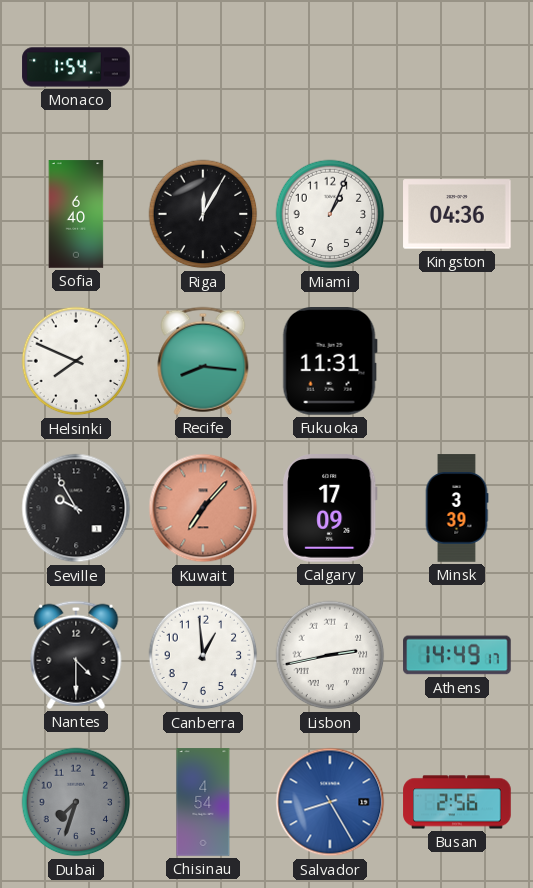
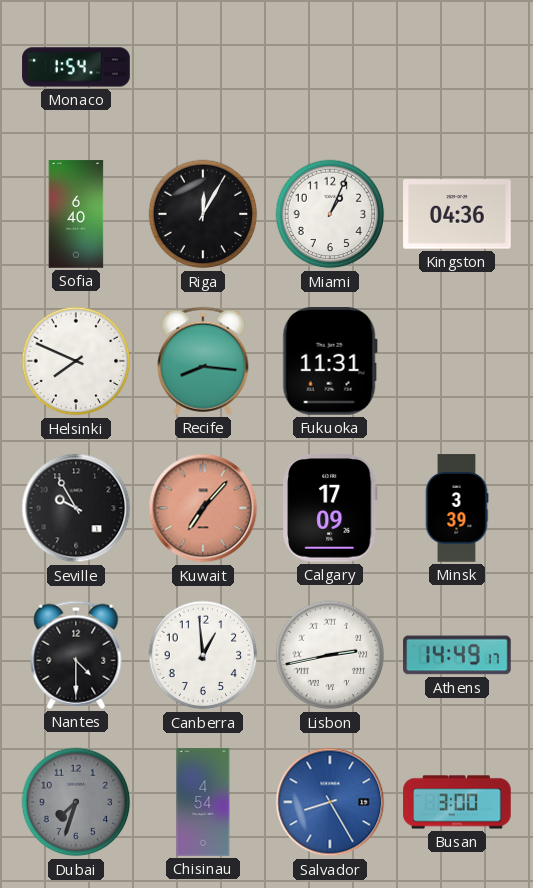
Busan: 2:56 -> 3:00 (457, 802)
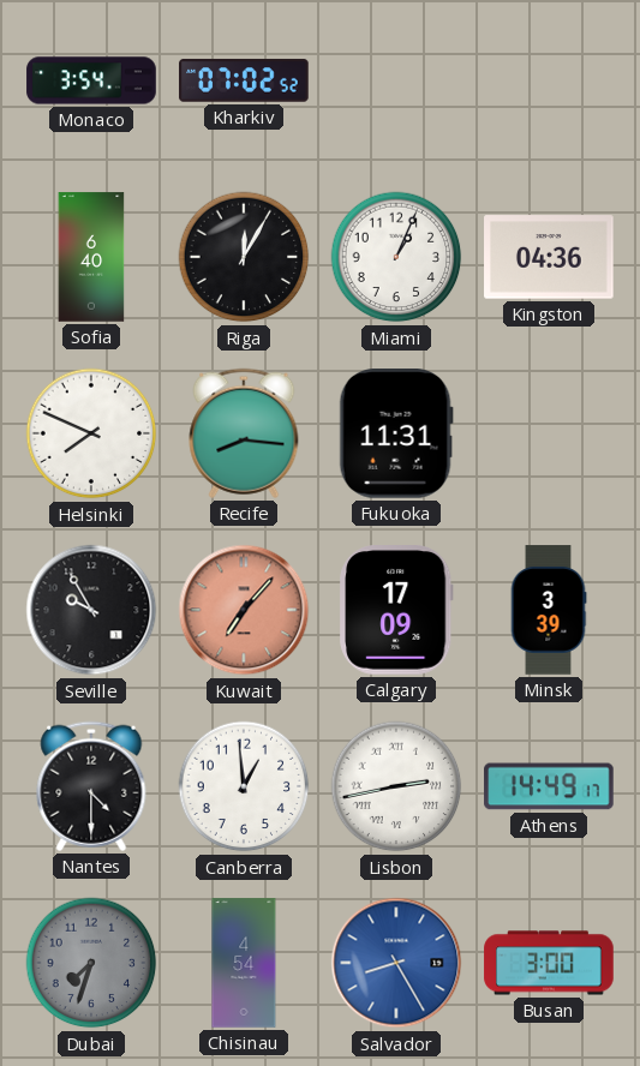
Monaco: 1:54 -> 3:54 (91, 80)
Kharkiv: none -> 07:02 (244, 80)
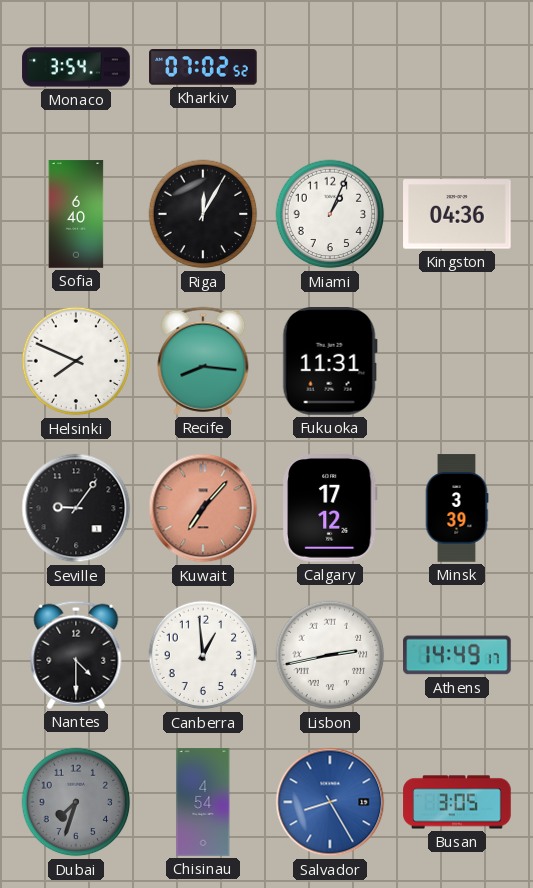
Seville: 9:55 -> 9:06 (76, 508)
Calgary: 17:09 -> 17:12 (331, 508)
Busan: 3:00 -> 3:05 (457, 802)
